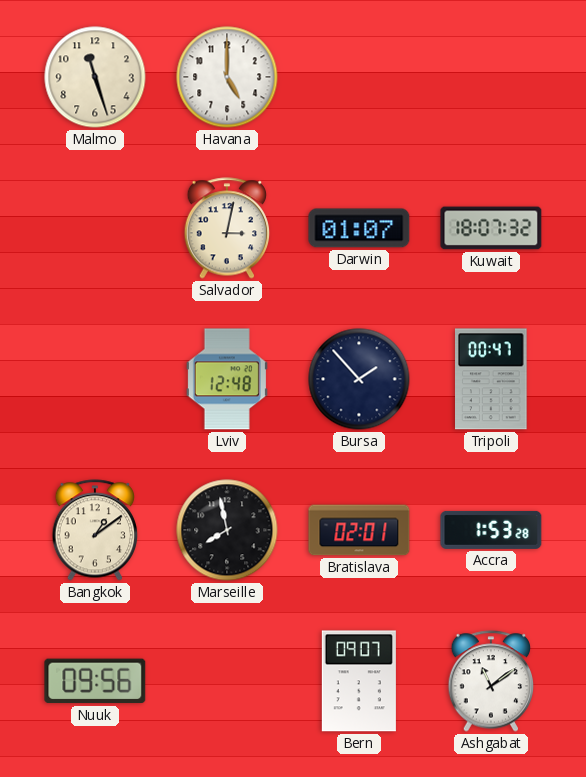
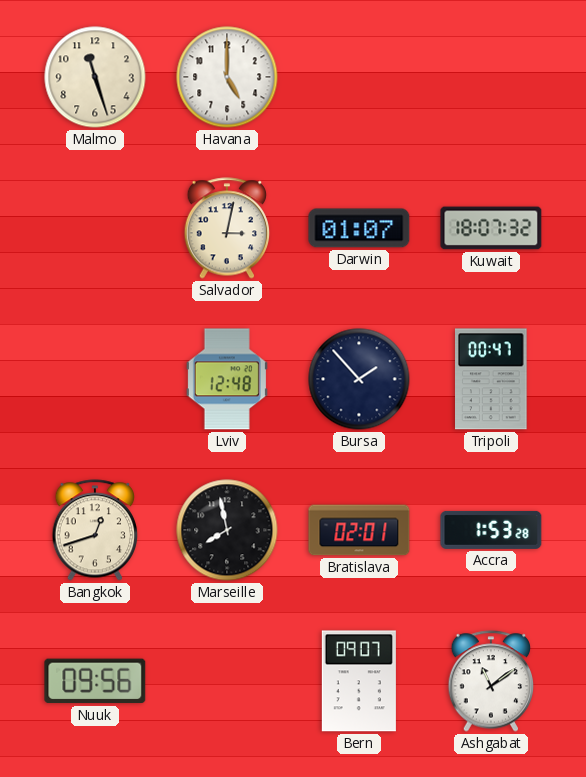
Bangkok: 1:09 -> 12:42 (95, 530)
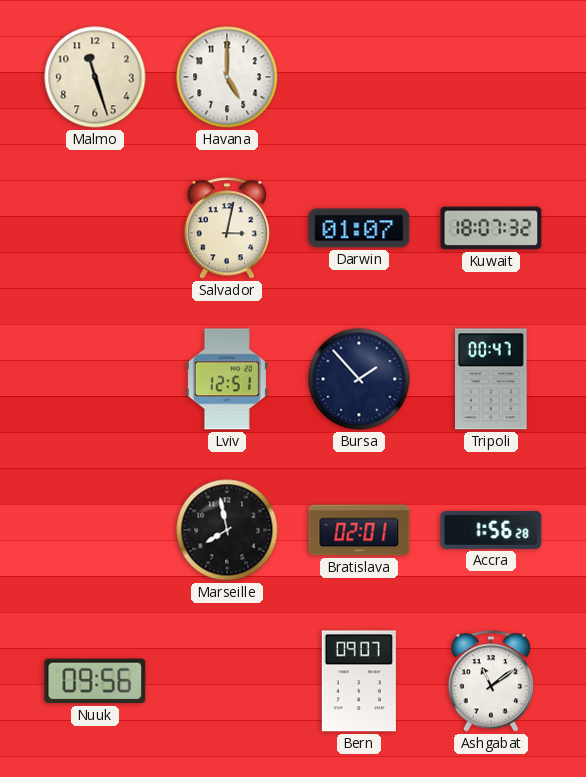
Lviv: 12:48 -> 12:51 (227, 379)
Bangkok: 12:42 -> none (95, 530)
Accra: 1:53 -> 1:56 (491, 530)
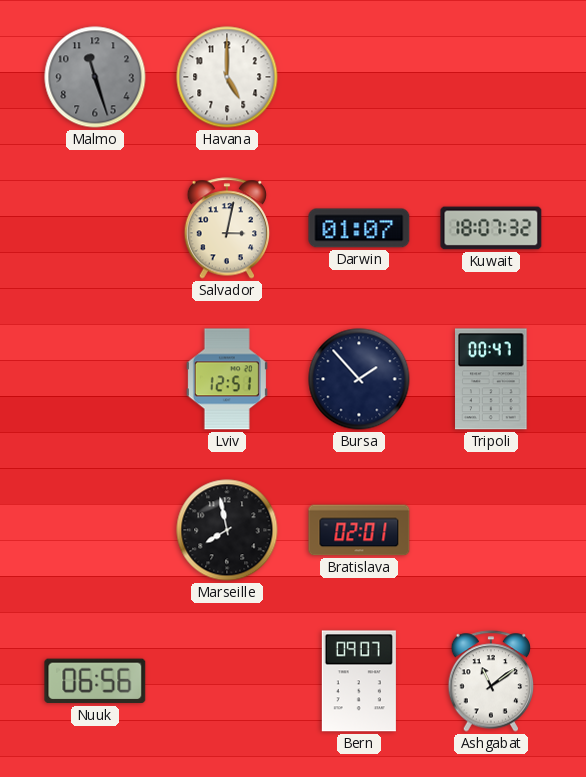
Malmo dial: cream -> grey (95, 77)
Accra: 1:56 -> none (491, 530)
Nuuk: 09:56 -> 06:56 (95, 681)
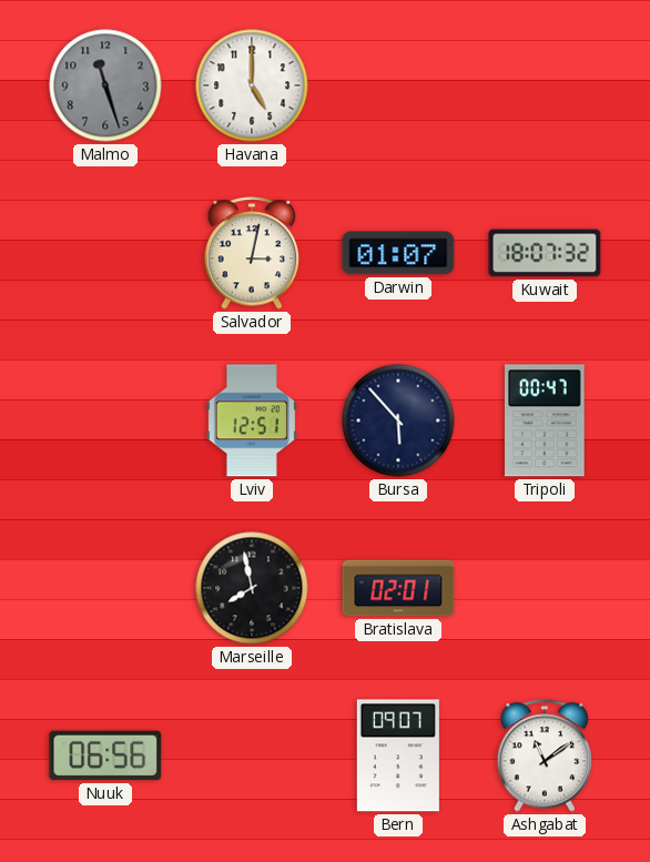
Bursa: 1:53 -> 5:53 (398, 420)
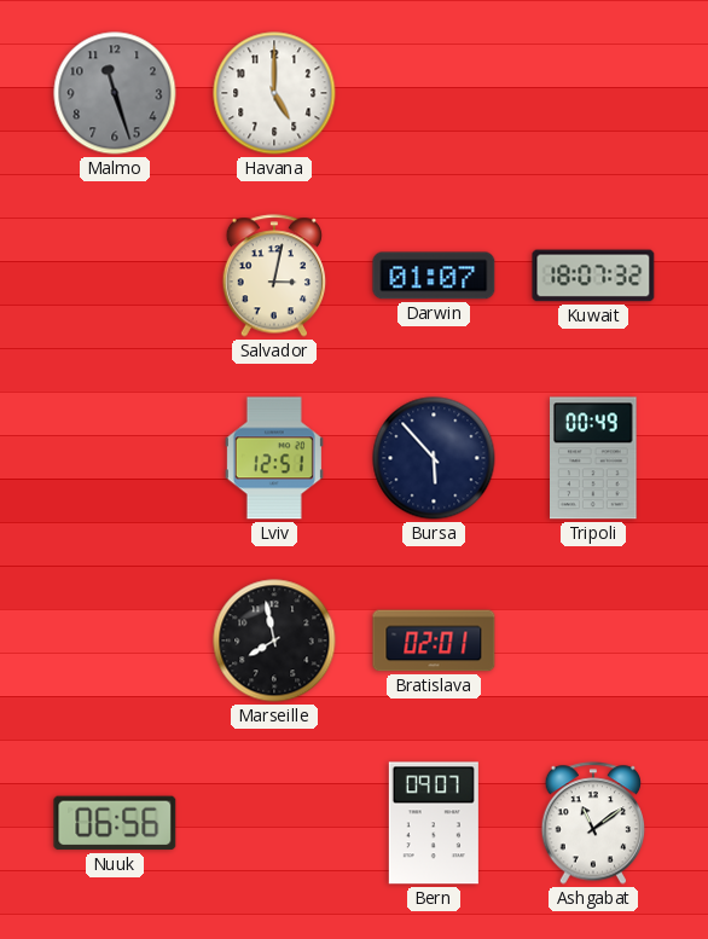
Tripoli: 00:47 -> 00:49 (594, 458)
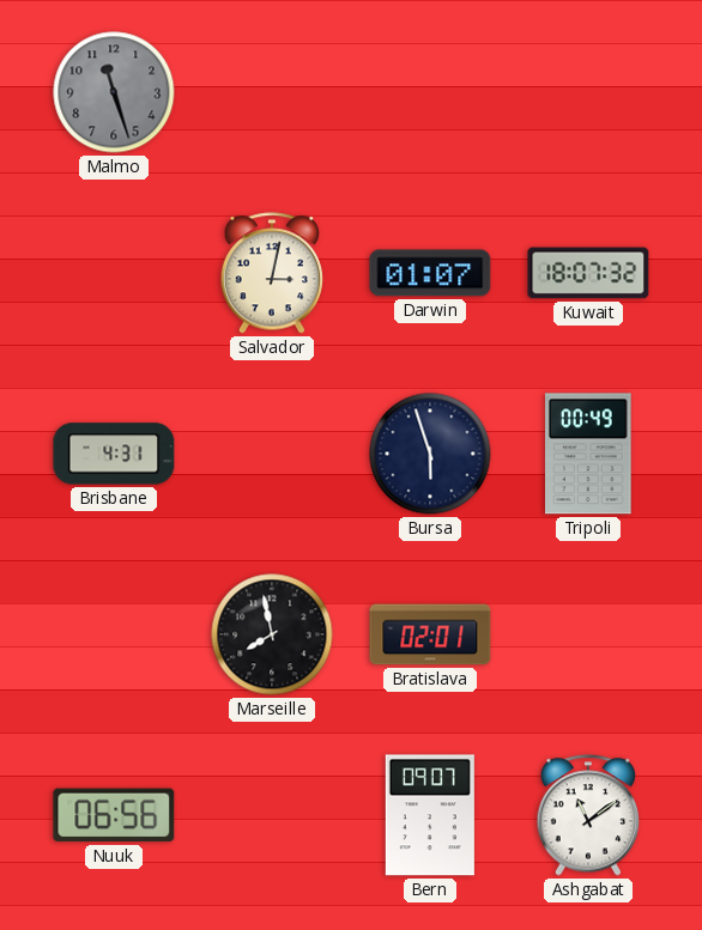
Havana: 5:00 -> none (274, 93)
Brisbane: none -> 4:31 (114, 454)
Lviv: 12:51 -> none (274, 458)
Bursa: 5:53 -> 5:57 (430, 454)
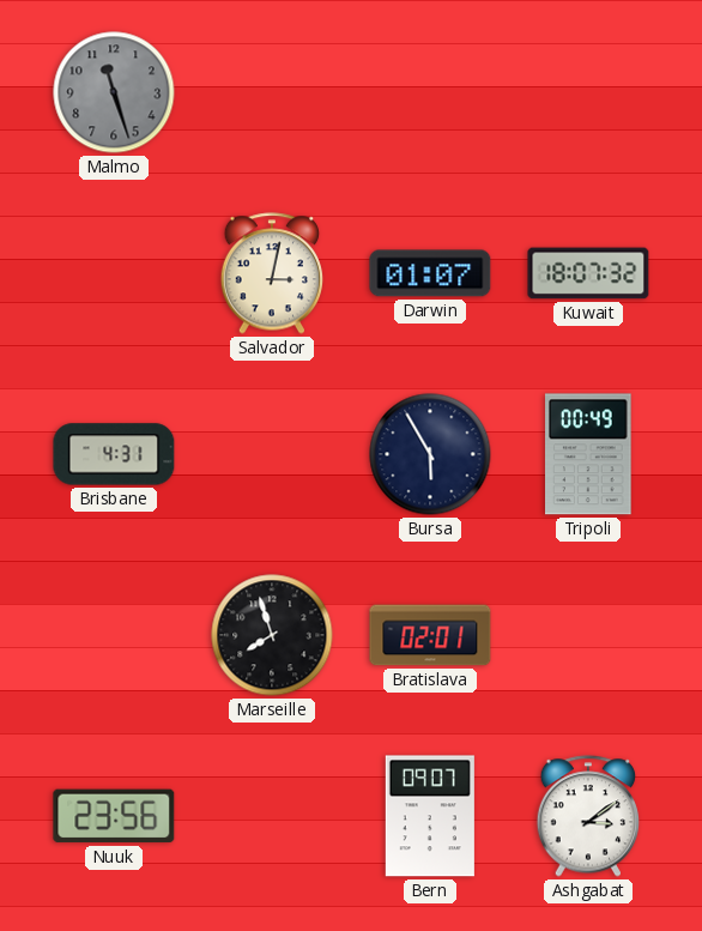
Bursa: 5:57 -> 5:55 (430, 454)
Marseille: 7:58 -> 7:57 (272, 635)
Nuuk: 06:56 -> 23:56 (114, 816)
Ashgabat: 11:09 -> 3:09 (588, 816)
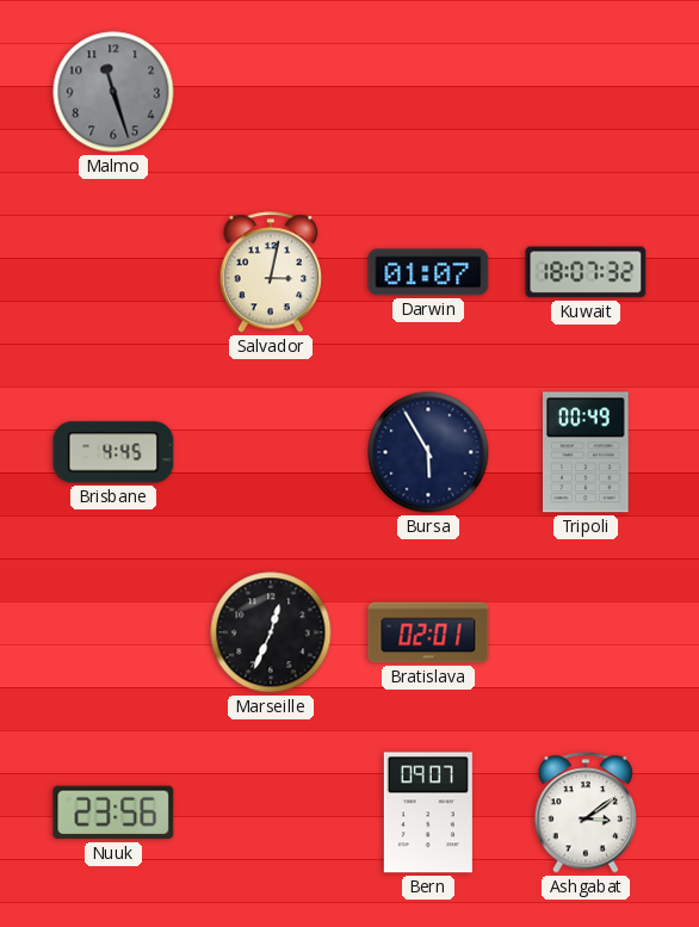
Brisbane: 4:31 -> 4:45 (113, 452)
Marseille: 7:57 -> 12:34 (271, 632)
